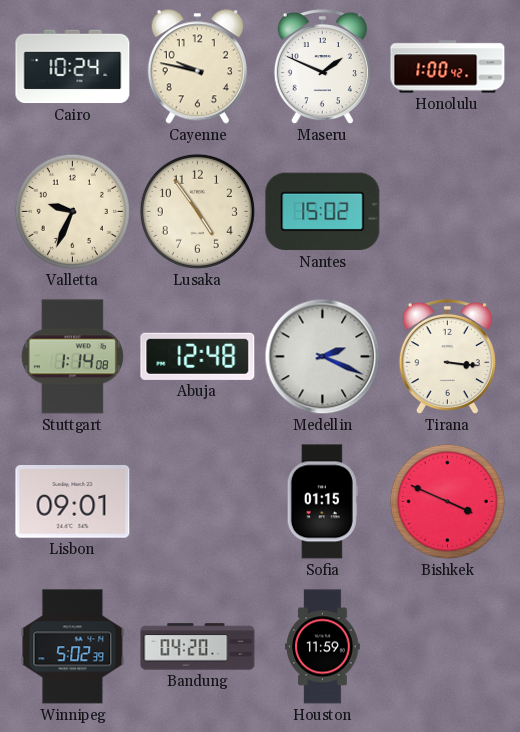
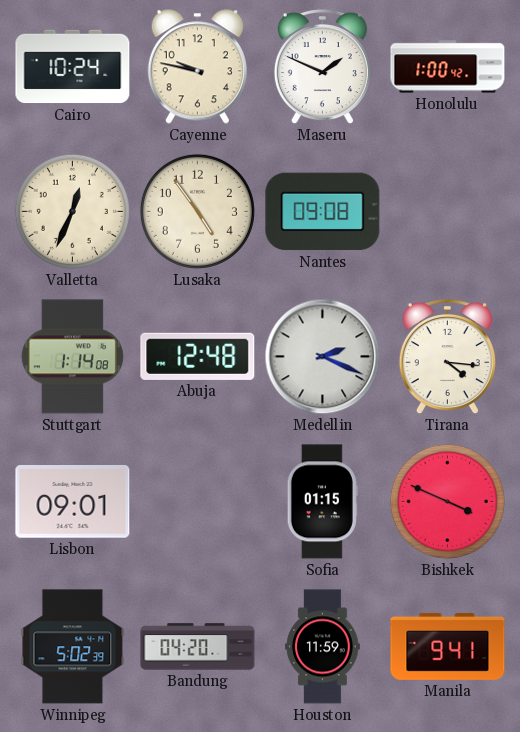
Valletta: 9:34 -> 12:34 (72, 211)
Nantes: 15:02 -> 09:08 (323, 212)
Tirana: 3:16 -> 4:16 (447, 357)
Manila: none -> 9:41 (448, 646)
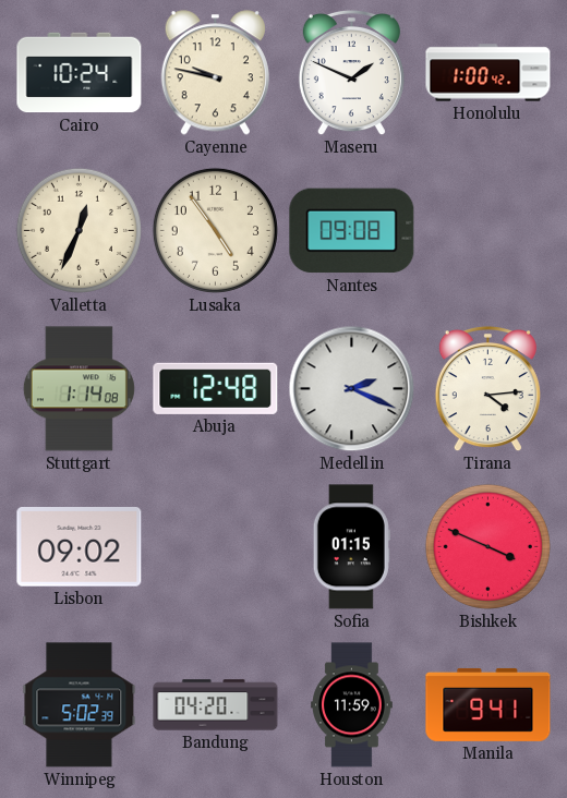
Tirana: 4:16 -> 4:14 (487, 389)
Lisbon: 09:01 -> 09:02 (80, 547)
